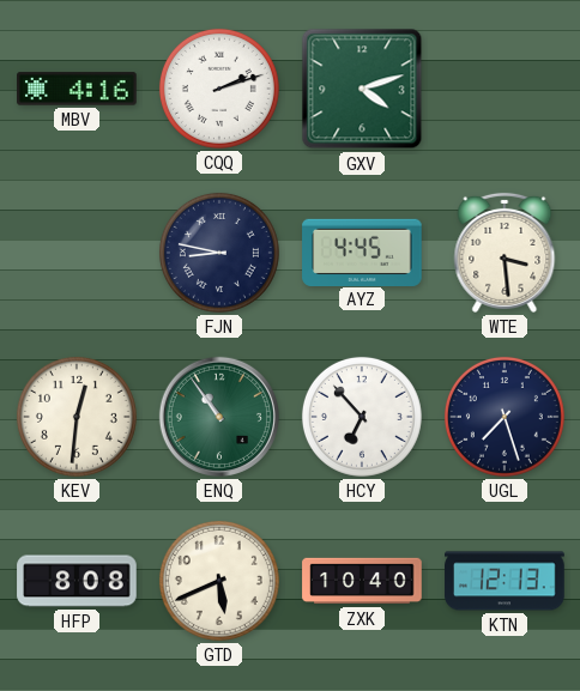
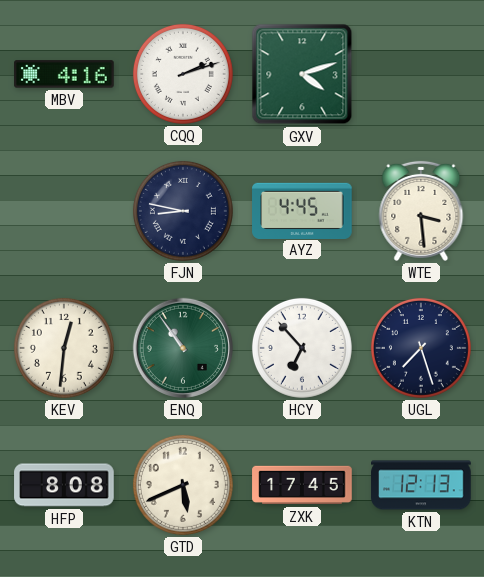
ZXK: 10:40 -> 17:45 (302, 485)
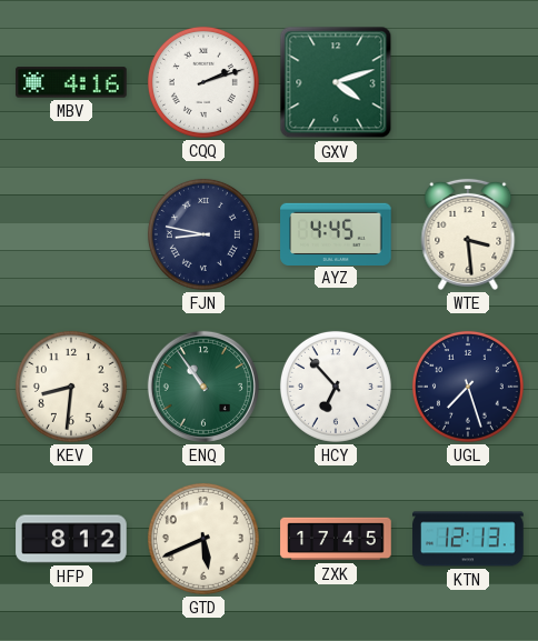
KEV: 12:31 -> 8:31 (71, 387)
HFP: 8:08 -> 8:12 (71, 539)
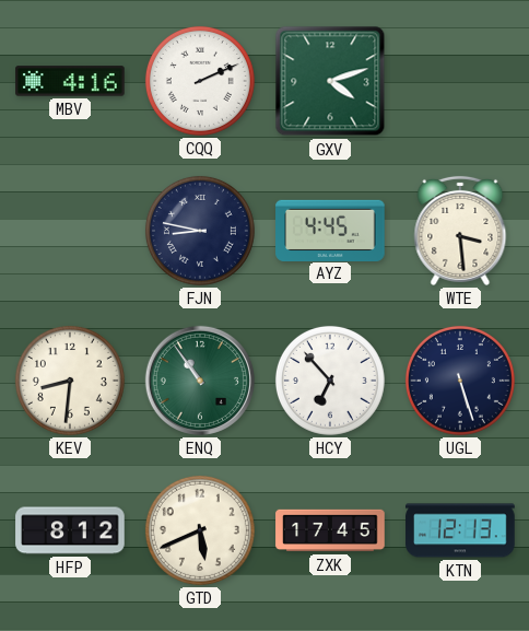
CQQ: 2:12 -> 2:11 (200, 81)
UGL: 7:27 -> 5:27 (460, 381)
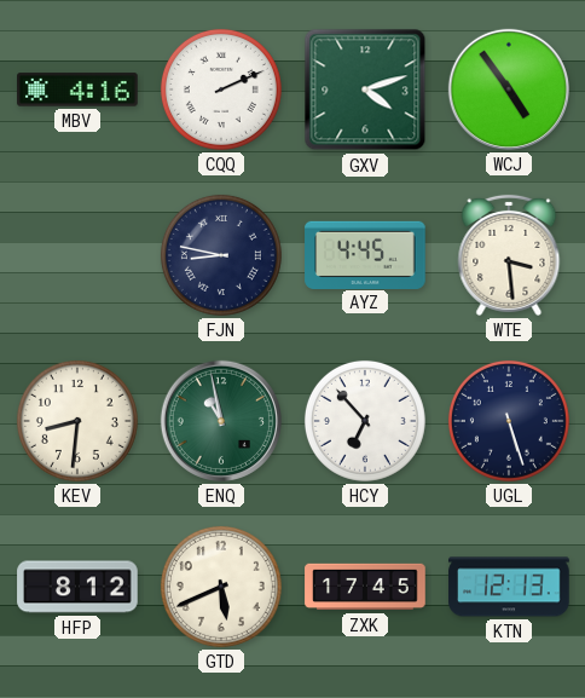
WCJ: none -> 4:54 (509, 90)
ENQ: 10:54 -> 10:58 (221, 421)
